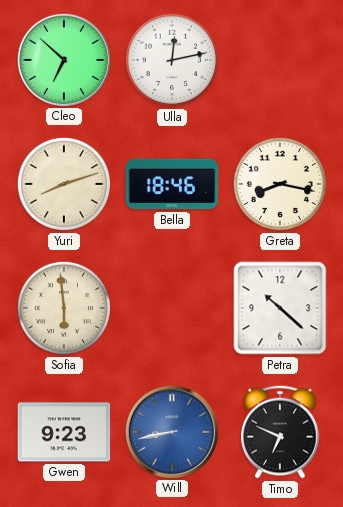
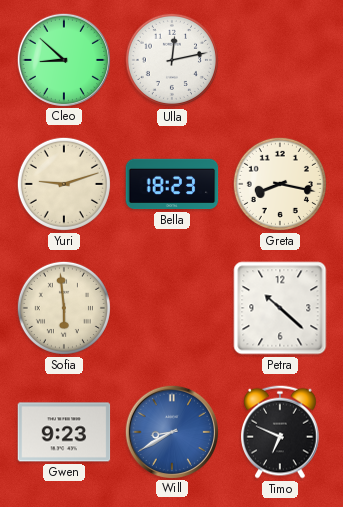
Cleo: 6:52 -> 8:52 (63, 59)
Yuri: 8:12 -> 9:12 (64, 184)
Bella: 18:46 -> 18:23 (172, 184)
Will: 8:43 -> 8:40 (171, 431)
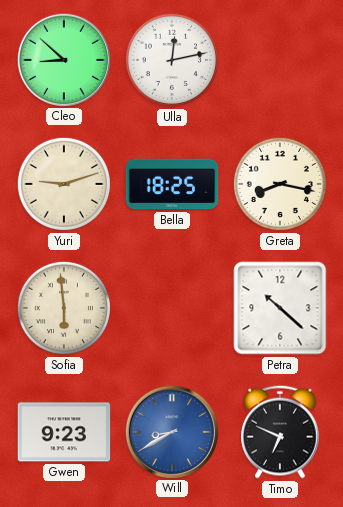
Bella: 18:23 -> 18:25 (172, 184)
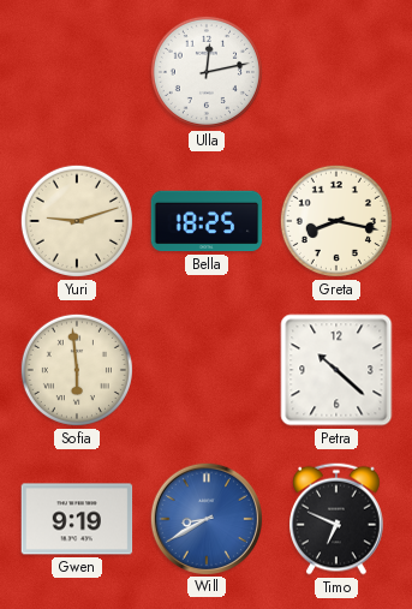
Cleo: 8:52 -> none (63, 59)
Gwen: 9:23 -> 9:19 (77, 519)
